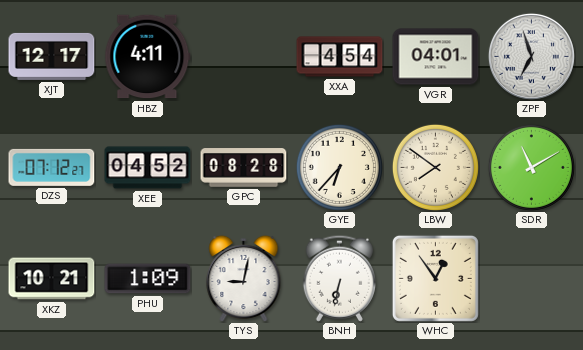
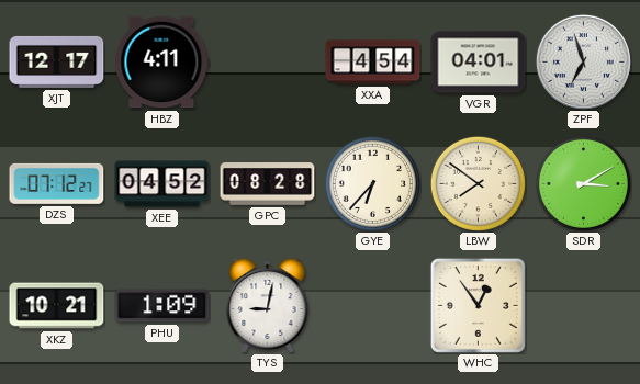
SDR: 11:10 -> 3:10 (583, 183)
BNH: 6:32 -> none (339, 278)
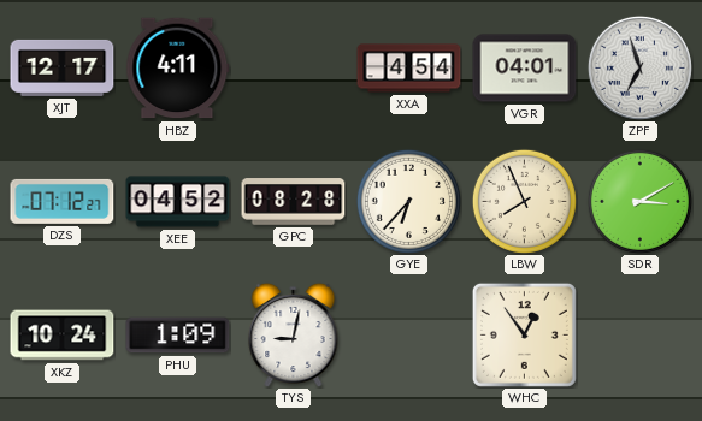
LBW: 7:51 -> 7:56 (524, 201)
XKZ: 10:21 -> 10:24 (63, 336)
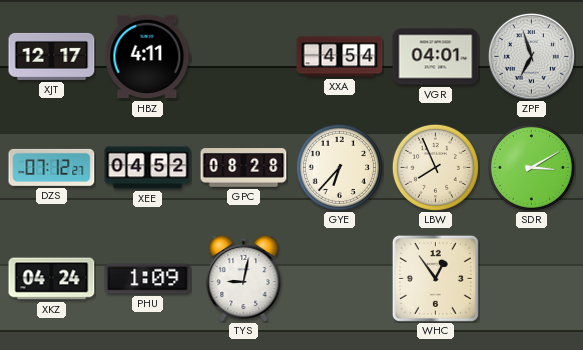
XKZ: 10:24 -> 04:24 (52, 279)
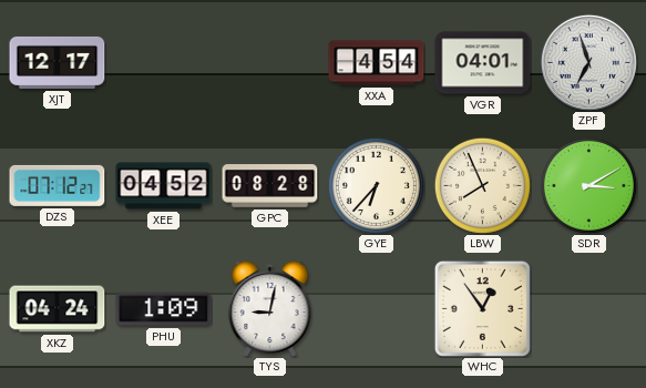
HBZ: 4:11 -> none (148, 57)
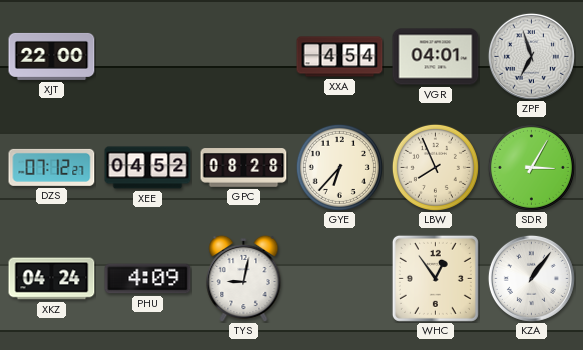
XJT: 12:17 -> 22:00 (52, 56)
SDR: 3:10 -> 3:05 (531, 167)
PHU: 1:09 -> 4:09 (148, 279)
KZA: none -> 1:06 (531, 278)
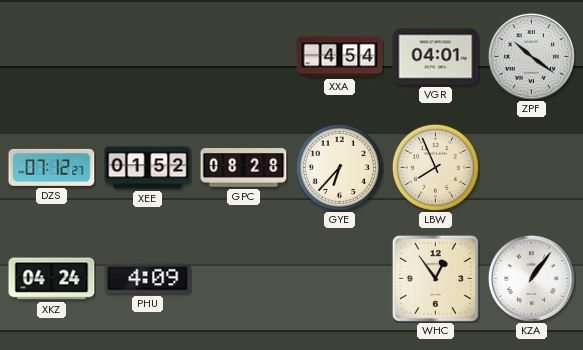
XJT: 22:00 -> none (52, 56)
ZPF: 6:57 -> 10:21 (531, 56)
XEE: 04:52 -> 01:52 (148, 168)
SDR: 3:05 -> none (531, 167)
TYS: 9:02 -> none (244, 278)
